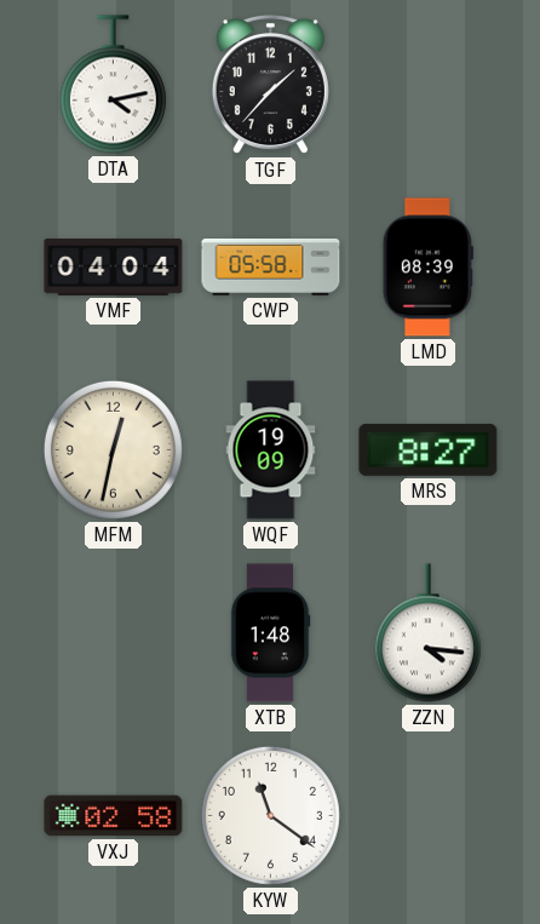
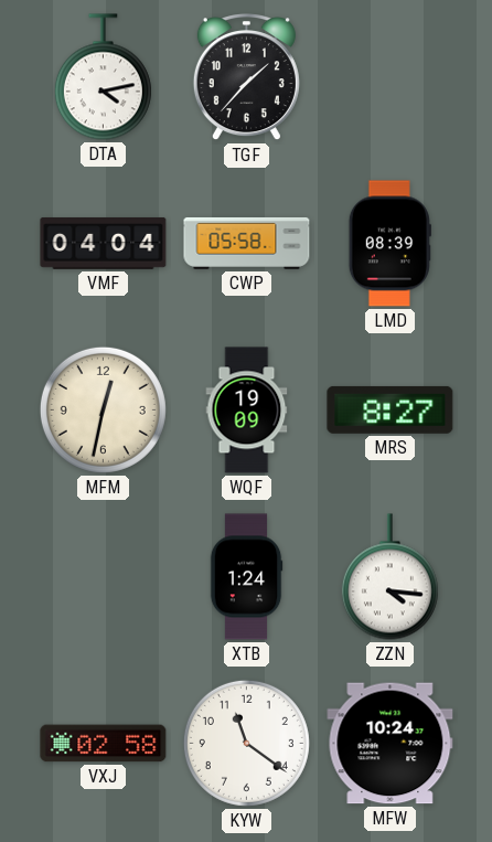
XTB: 1:48 -> 1:24 (246, 577)
MFW: none -> 10:24 (391, 744)
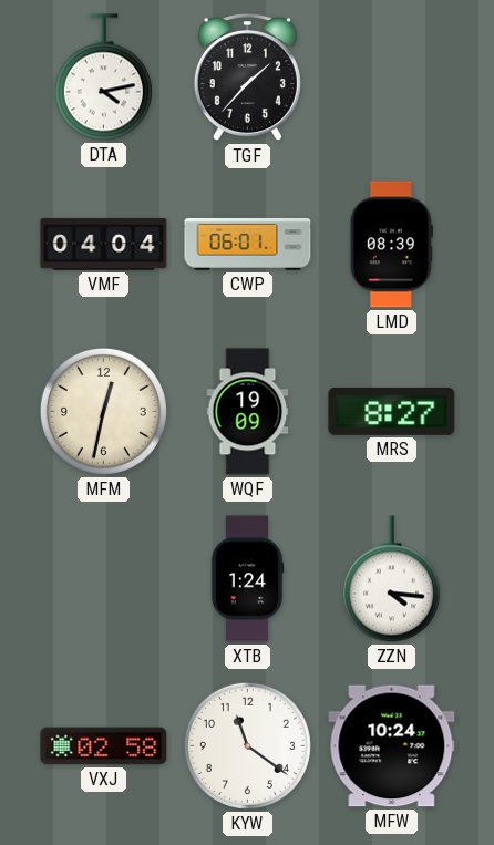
CWP: 05:58 -> 06:01 (248, 244)
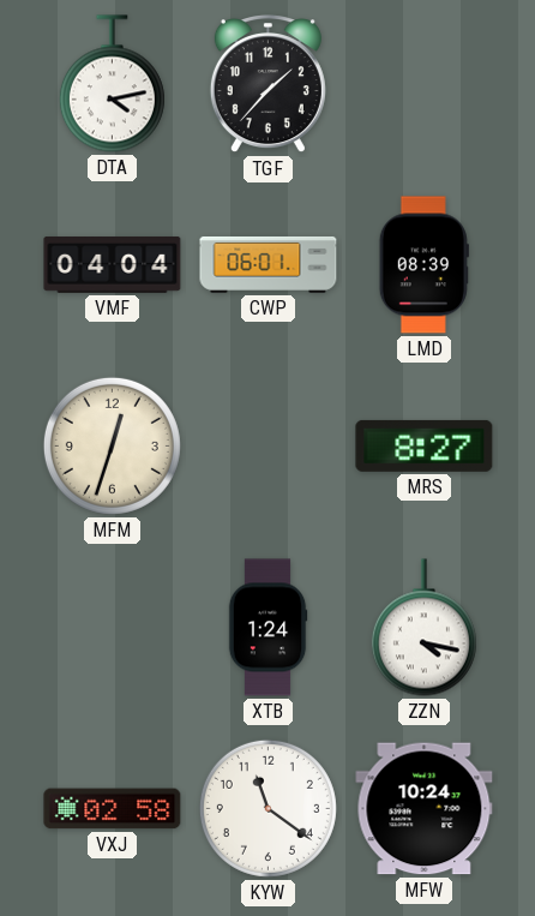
MFM: 12:32 -> 12:33 (112, 445)
WQF: 19:09 -> none (248, 412)
ZZN: 4:16 -> 4:17 (423, 628)
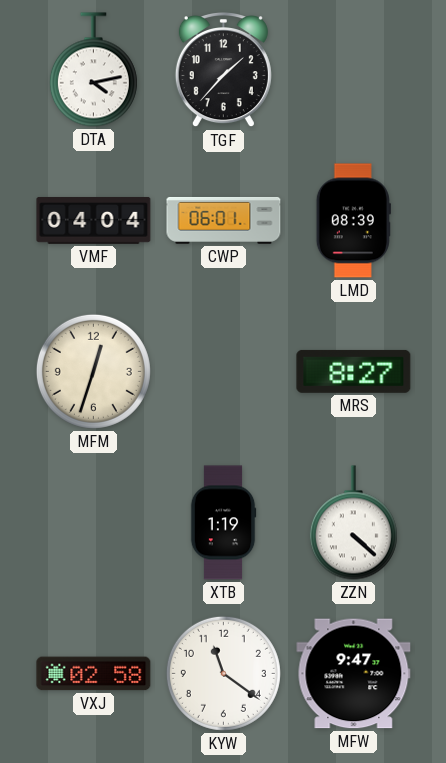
XTB: 1:24 -> 1:19 (223, 523)
ZZN: 4:17 -> 4:22 (353, 523)
MFW: 10:24 -> 9:47 (354, 674)
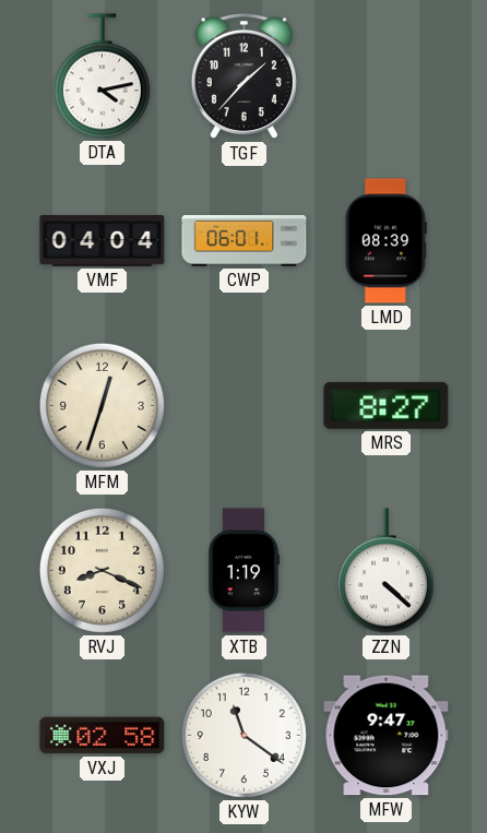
RVJ: none -> 8:19 (102, 570)
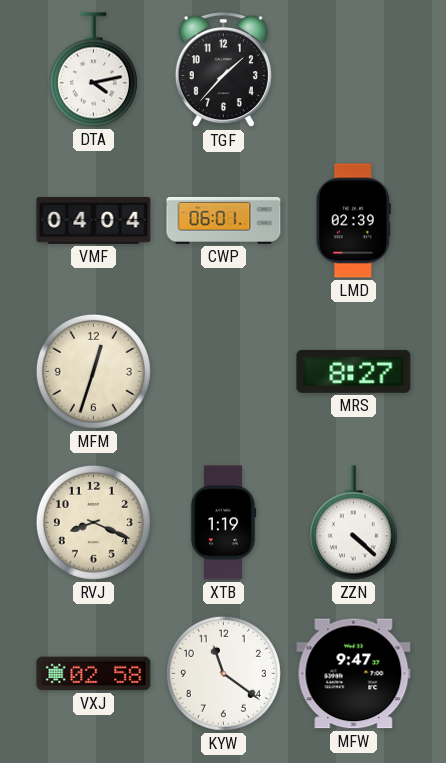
LMD: 08:39 -> 02:39 (353, 221)
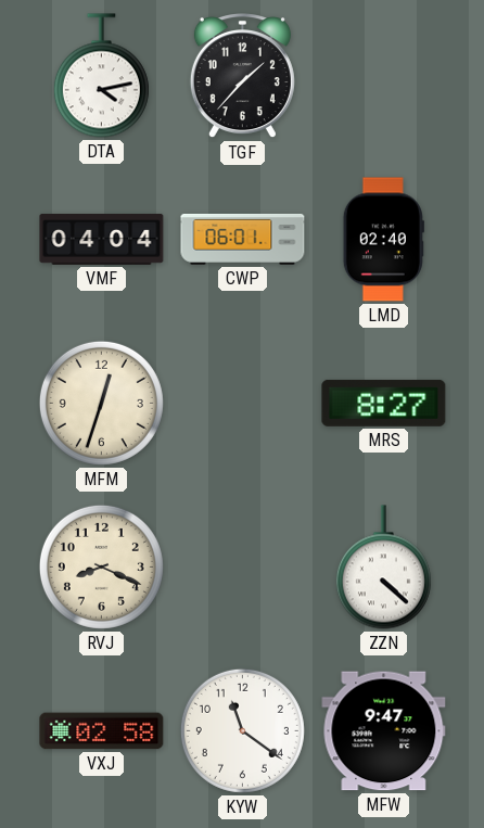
LMD: 02:39 -> 02:40 (383, 240)
XTB: 1:19 -> none (223, 523)
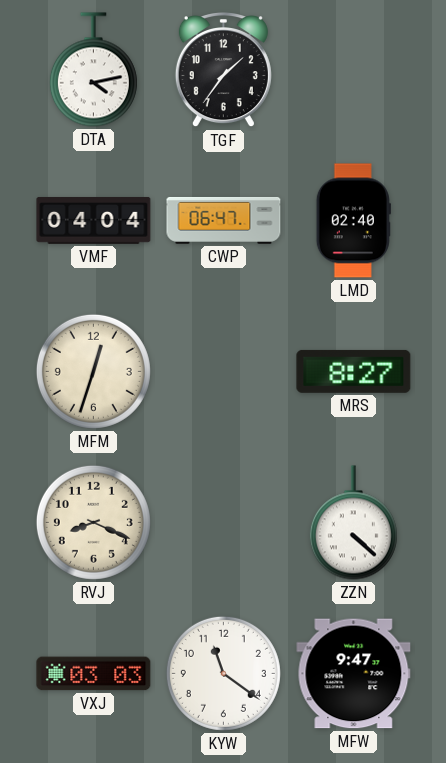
TGF: 1:37 -> 1:36 (223, 71)
CWP: 06:01 -> 06:47 (224, 220)
VXJ: 02:58 -> 03:03 (94, 674)
